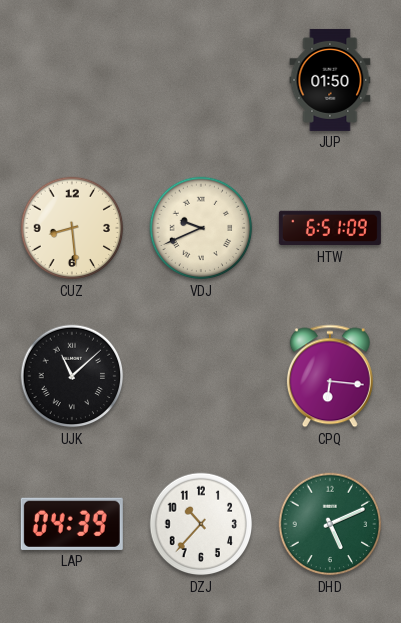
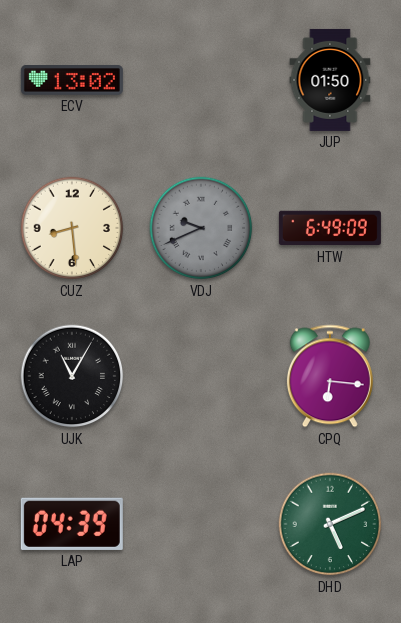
ECV: none -> 13:02 (72, 81)
VDJ dial: cream -> grey (201, 228)
HTW: 6:51 -> 6:49 (330, 228)
UJK: 11:08 -> 11:05 (72, 376)
DZJ: 10:37 -> none (201, 524)
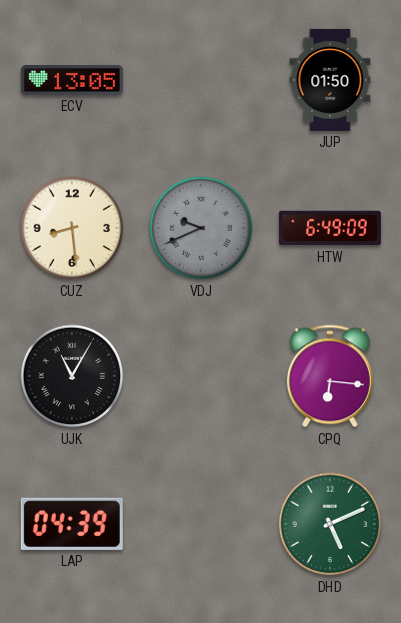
ECV: 13:02 -> 13:05 (72, 81)
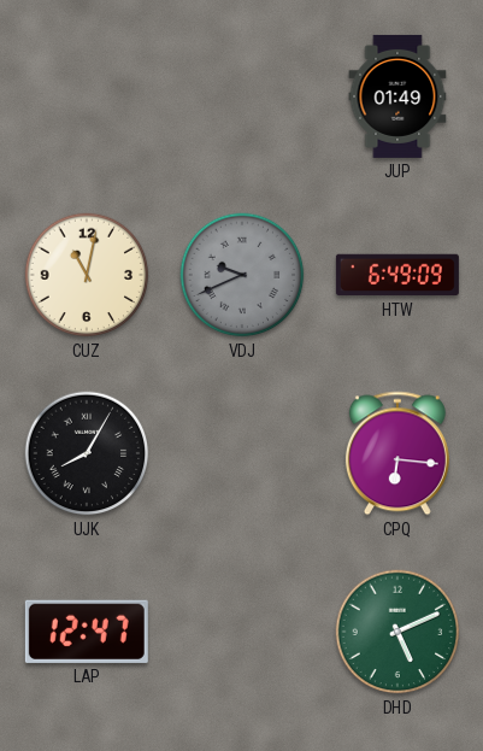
ECV: 13:05 -> none (72, 81)
JUP: 01:50 -> 01:49 (397, 96)
CUZ: 8:29 -> 11:02 (87, 275)
UJK: 11:05 -> 8:05 (87, 453)
LAP: 04:39 -> 12:47 (87, 632)
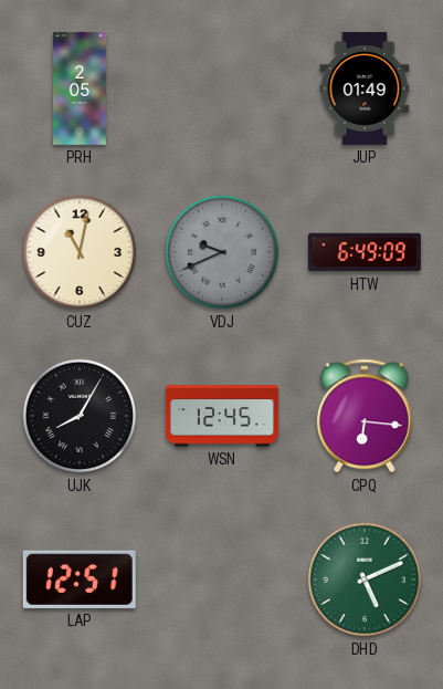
PRH: none -> 2:05 (80, 88)
WSN: none -> 12:45 (222, 416)
LAP: 12:47 -> 12:51 (80, 580)
